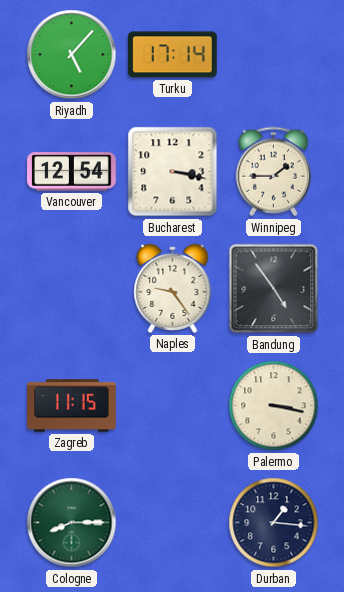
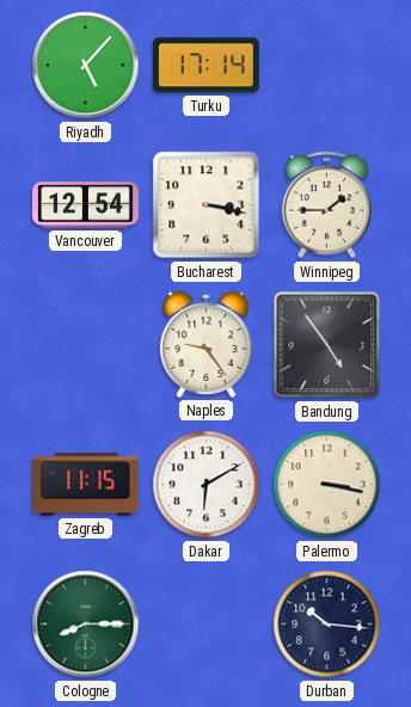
Dakar: none -> 6:10 (207, 485)
Durban: 1:16 -> 10:16 (327, 625)
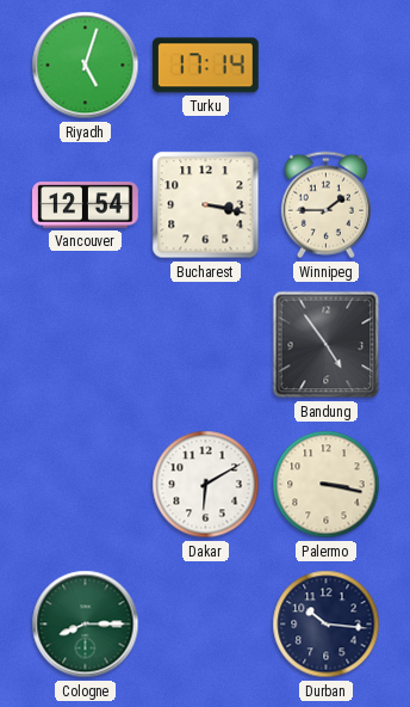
Riyadh: 5:07 -> 5:03 (86, 66)
Naples: 9:24 -> none (207, 344)
Zagreb: 11:15 -> none (86, 485)
